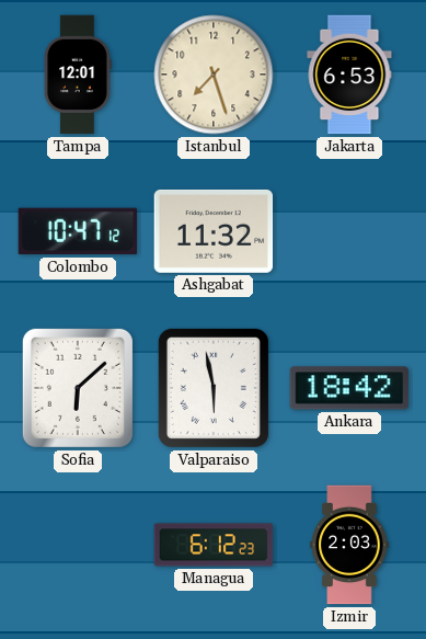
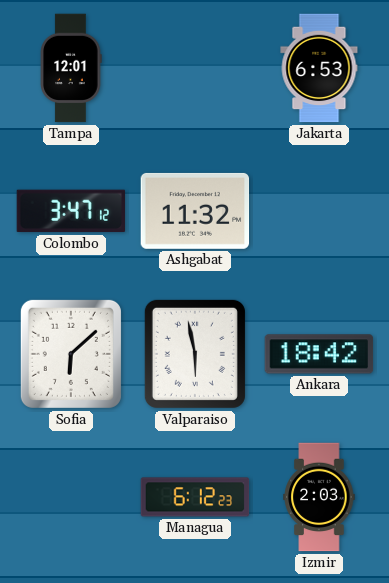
Istanbul: 7:27 -> none (214, 75)
Colombo: 10:47 -> 3:47 (71, 211)
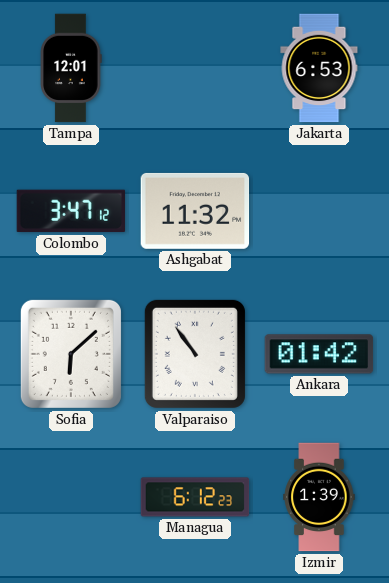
Valparaiso: 5:58 -> 10:54 (195, 354)
Ankara: 18:42 -> 01:42 (319, 354)
Izmir: 2:03 -> 1:39 (319, 497)
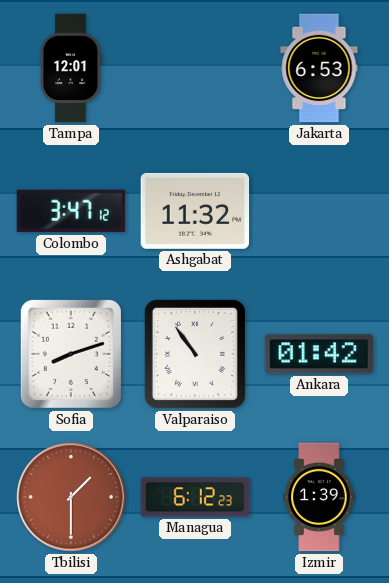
Sofia: 6:08 -> 8:12 (71, 354)
Tbilisi: none -> 1:30 (71, 497)
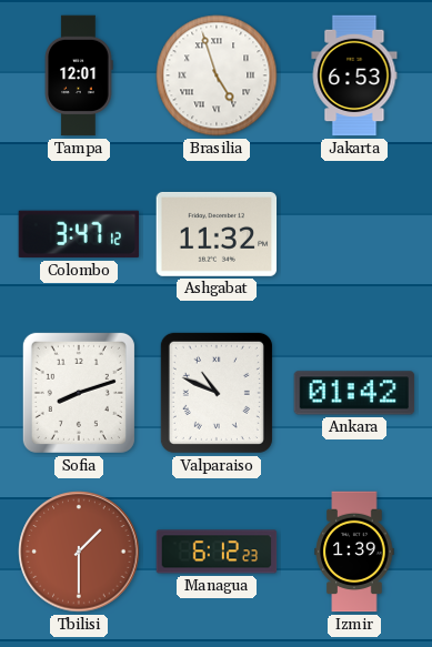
Brasilia: none -> 4:57 (217, 75)
Valparaiso: 10:54 -> 10:49 (217, 393)
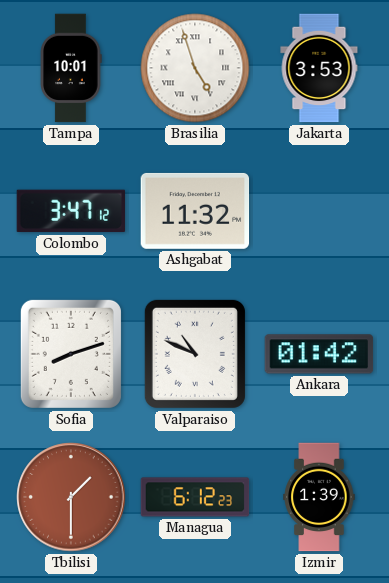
Tampa: 12:01 -> 10:01 (71, 68)
Jakarta: 6:53 -> 3:53 (319, 68)
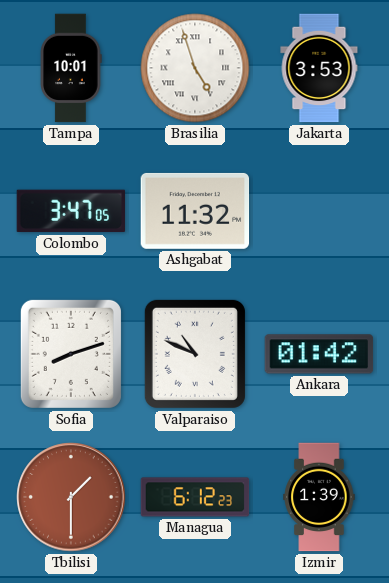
Colombo: 3:47:12 -> 3:47:05 (71, 211)
